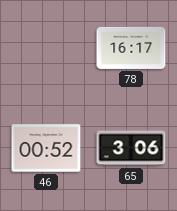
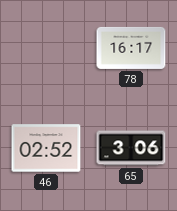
46: 00:52 -> 02:52 (46, 148)
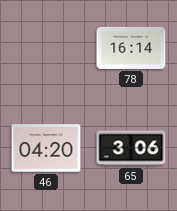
78: 16:17 -> 16:14 (131, 48)
46: 02:52 -> 04:20 (46, 148)
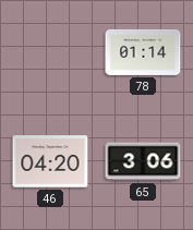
78: 16:14 -> 01:14 (143, 52)
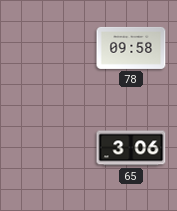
78: 01:14 -> 09:58 (131, 48)
46: 04:20 -> none (50, 161)
